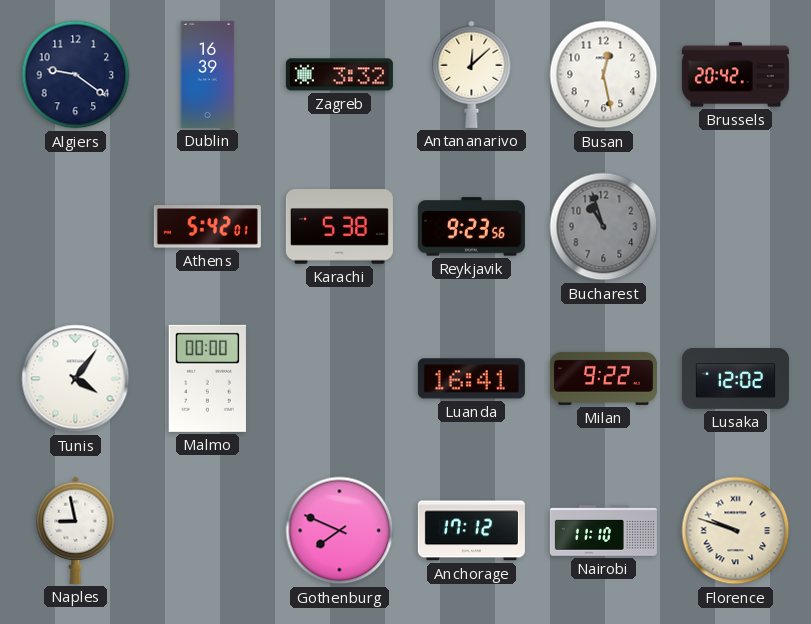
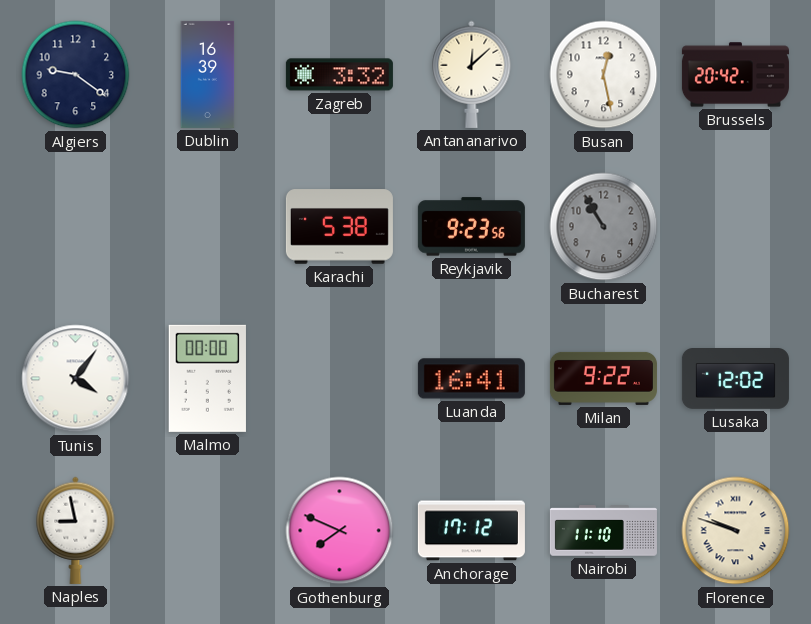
Athens: 5:42 -> none (207, 227)
Bucharest: 10:57 -> 10:55 (604, 227)
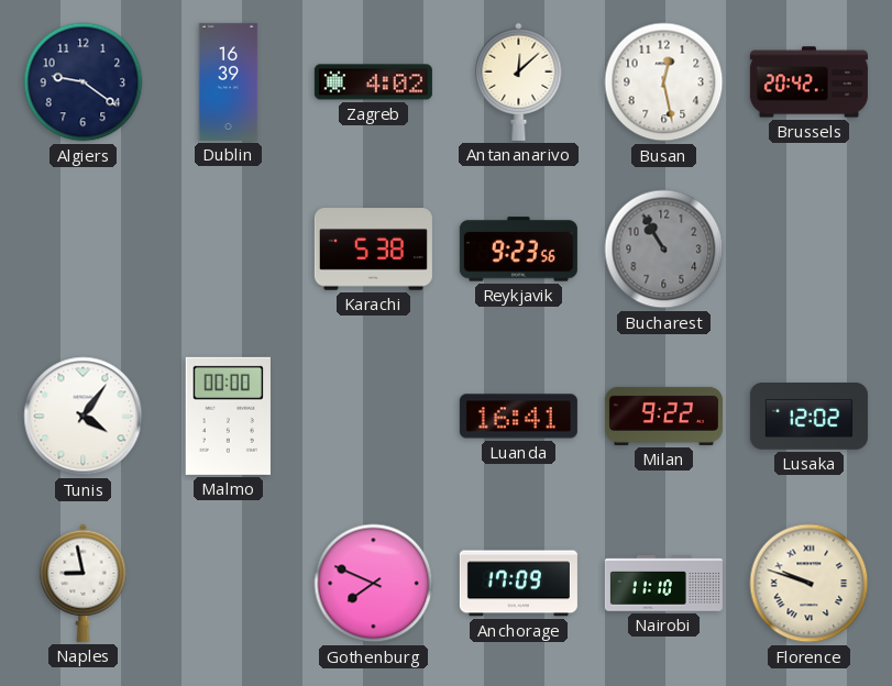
Zagreb: 3:32 -> 4:02 (373, 82)
Anchorage: 17:12 -> 17:09 (518, 584)
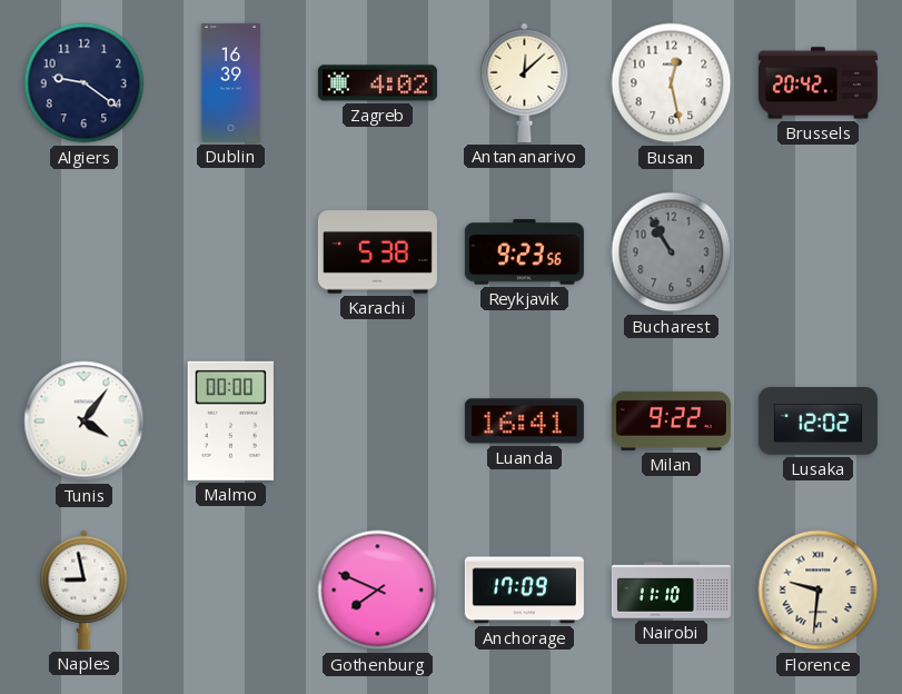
Florence: 9:48 -> 9:31 (819, 591)
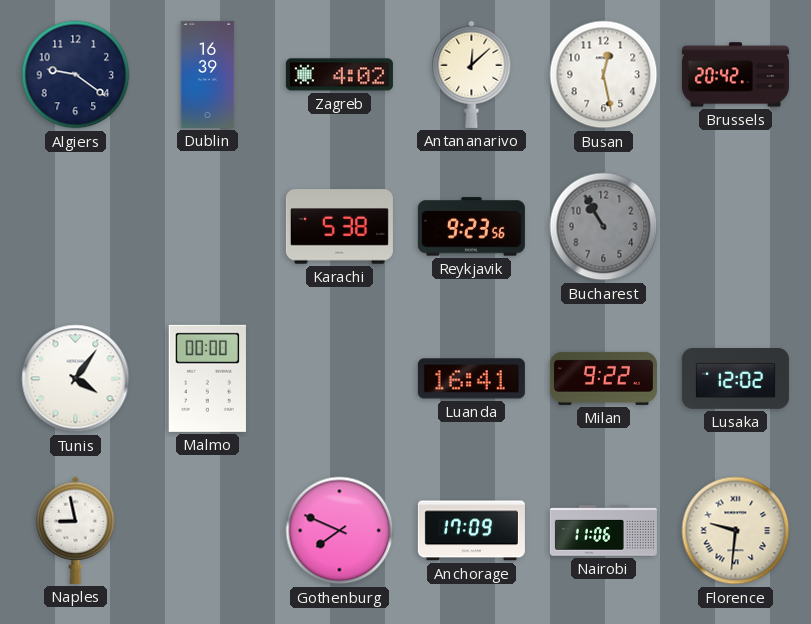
Nairobi: 11:10 -> 11:06 (603, 531)
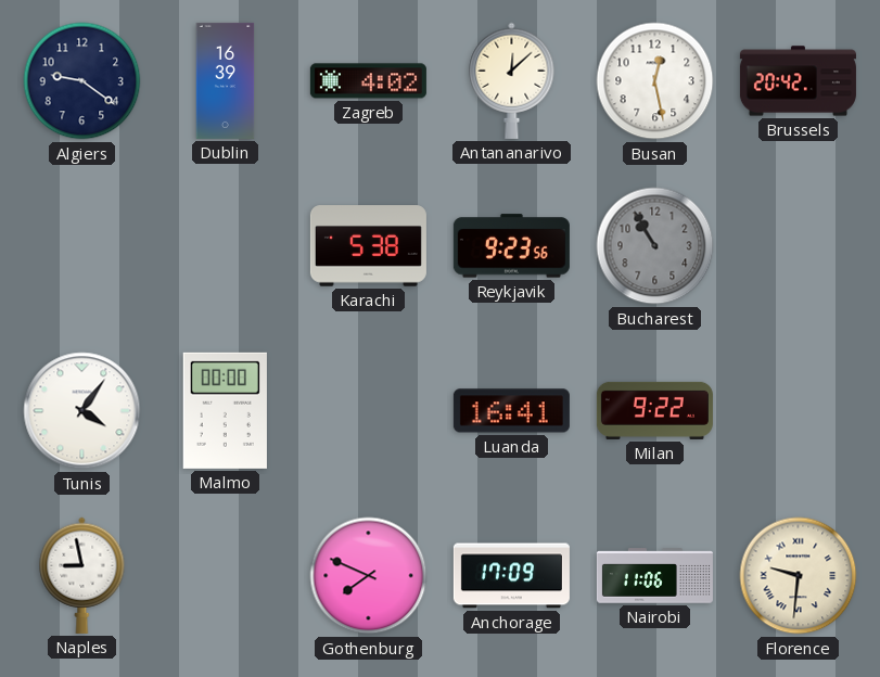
Lusaka: 12:02 -> none (735, 379)
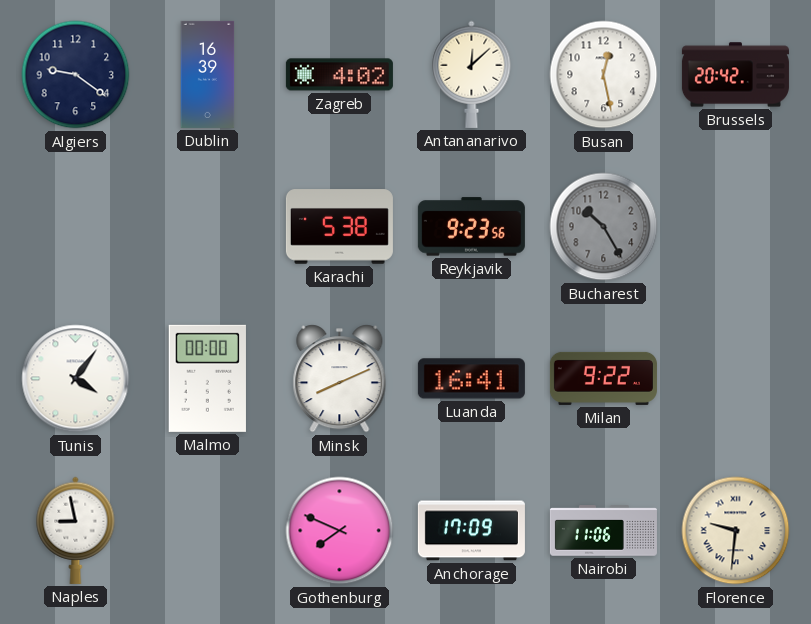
Bucharest: 10:55 -> 10:25 (604, 227)
Minsk: none -> 8:11 (340, 379)
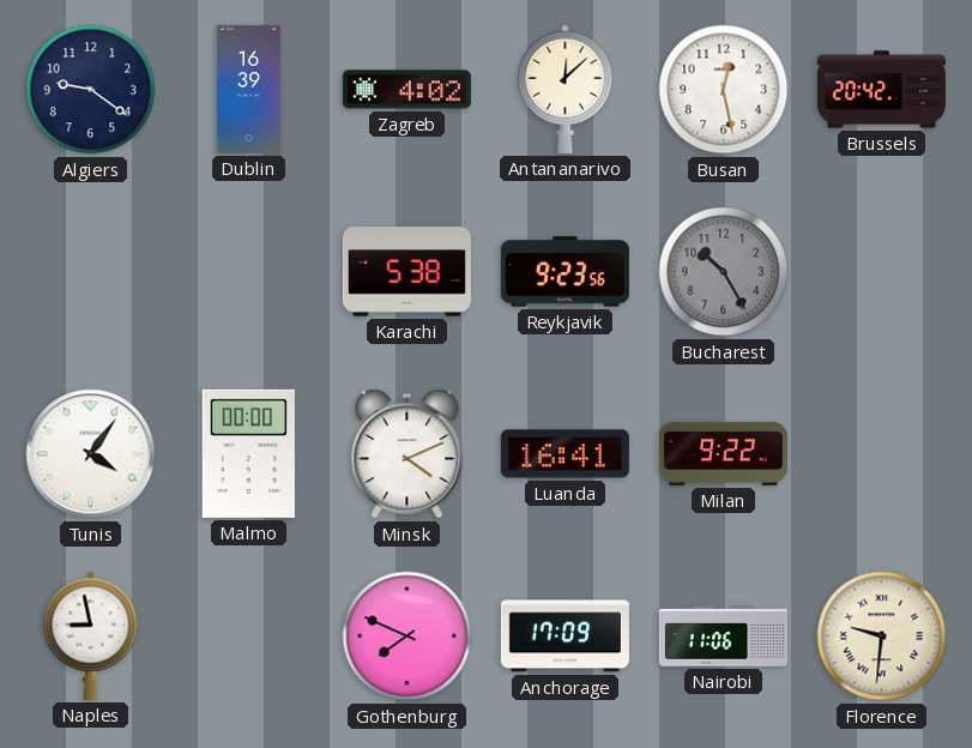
Minsk: 8:11 -> 4:11 (407, 454)
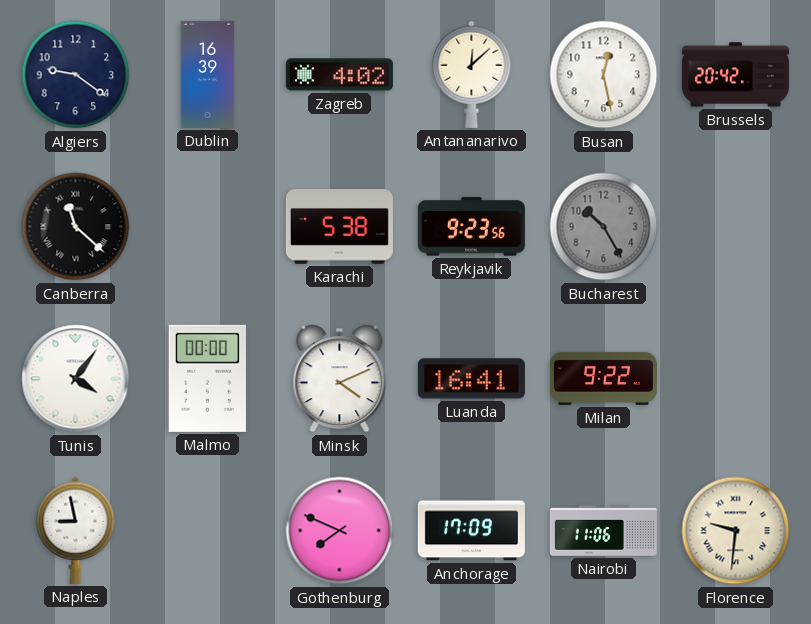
Canberra: none -> 11:22 (76, 227)
